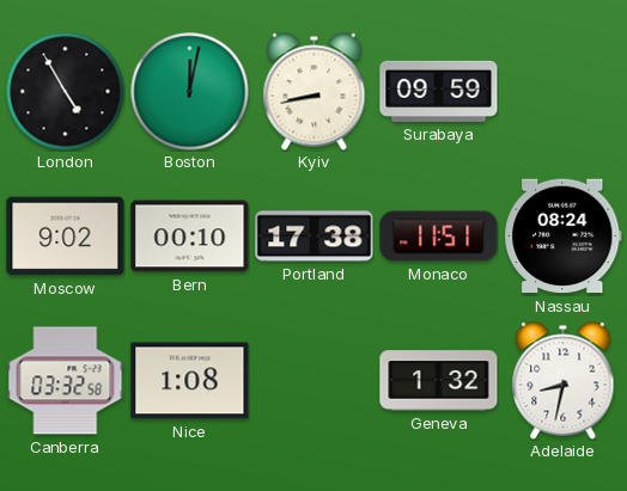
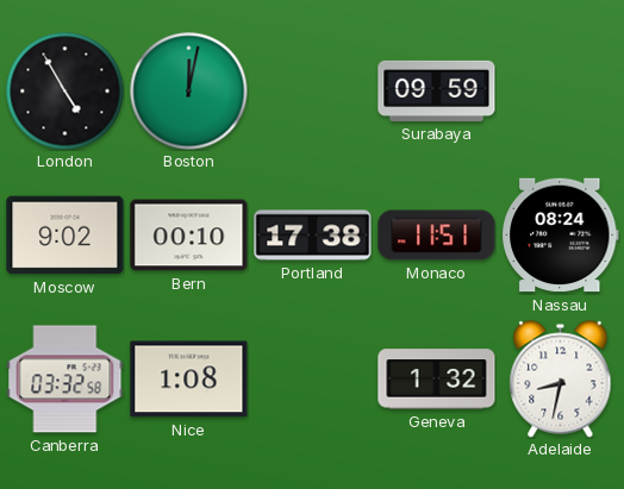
Kyiv: 8:43 -> none (315, 92)
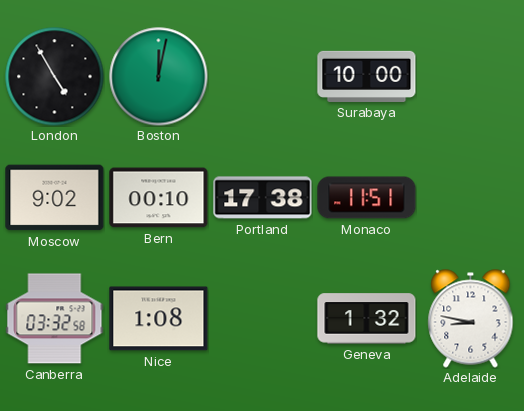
Surabaya: 09:59 -> 10:00 (367, 76)
Nassau: 08:24 -> none (561, 236)
Adelaide: 8:32 -> 8:47 (471, 319)
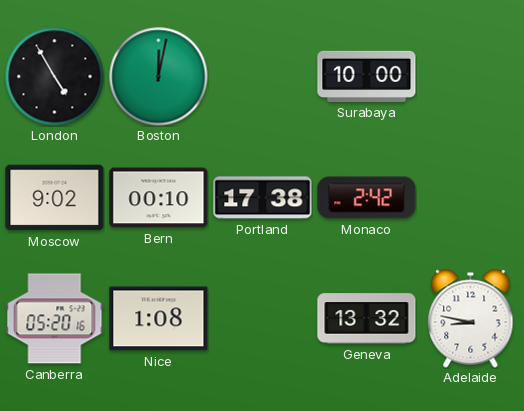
Monaco: 11:51 -> 2:42 (367, 198)
Canberra: 03:32 -> 05:20 (55, 319)
Geneva: 1:32 -> 13:32 (367, 319)
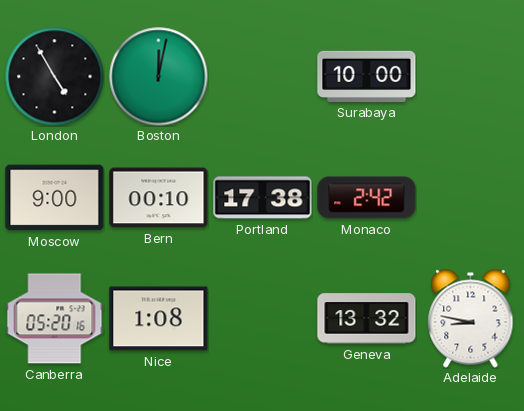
Moscow: 9:02 -> 9:00 (55, 198)
